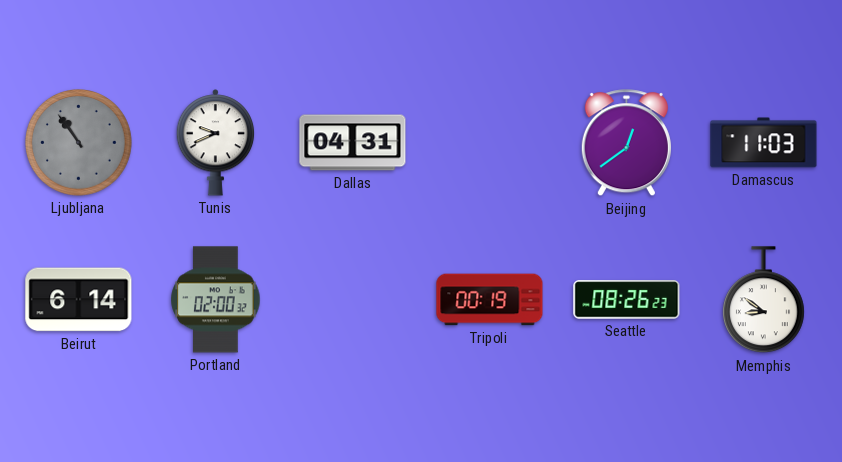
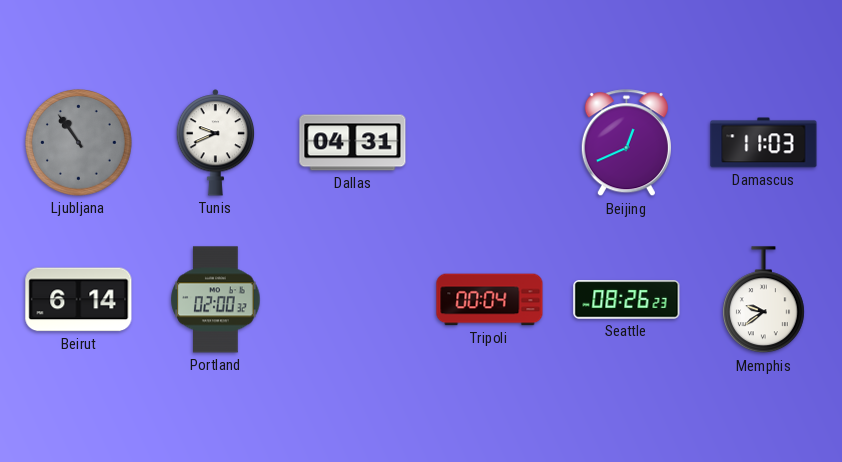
Beijing: 12:39 -> 12:41 (626, 143)
Tripoli: 00:19 -> 00:04 (490, 300)
Memphis: 8:51 -> 9:39 (764, 300)
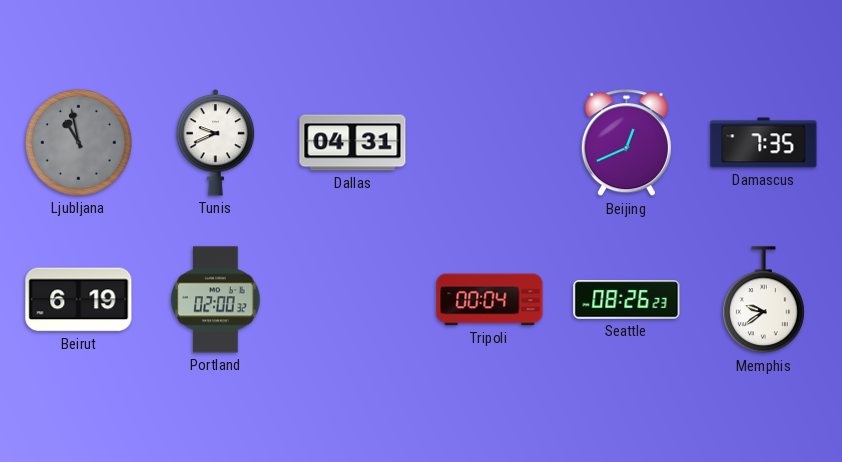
Ljubljana: 10:54 -> 10:58 (79, 143)
Damascus: 11:03 -> 7:35 (764, 143)
Beirut: 6:14 -> 6:19 (79, 300)
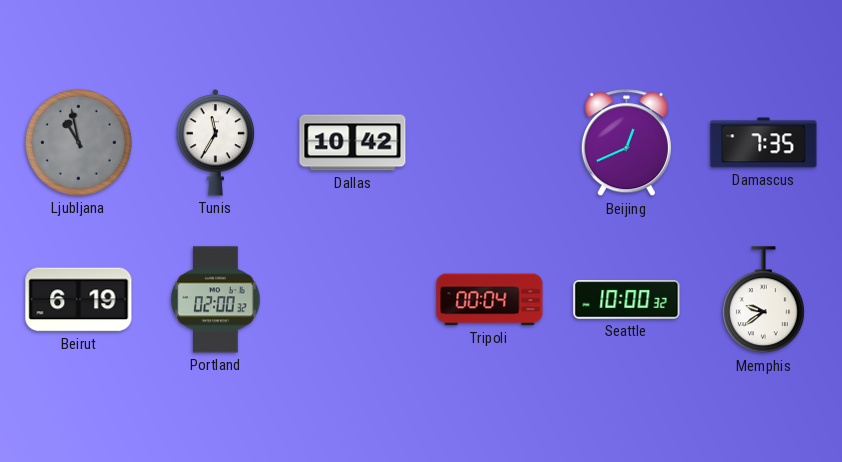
Tunis: 9:41 -> 11:35 (216, 143)
Dallas: 04:31 -> 10:42 (353, 143)
Seattle: 08:26 -> 10:00 (627, 300)
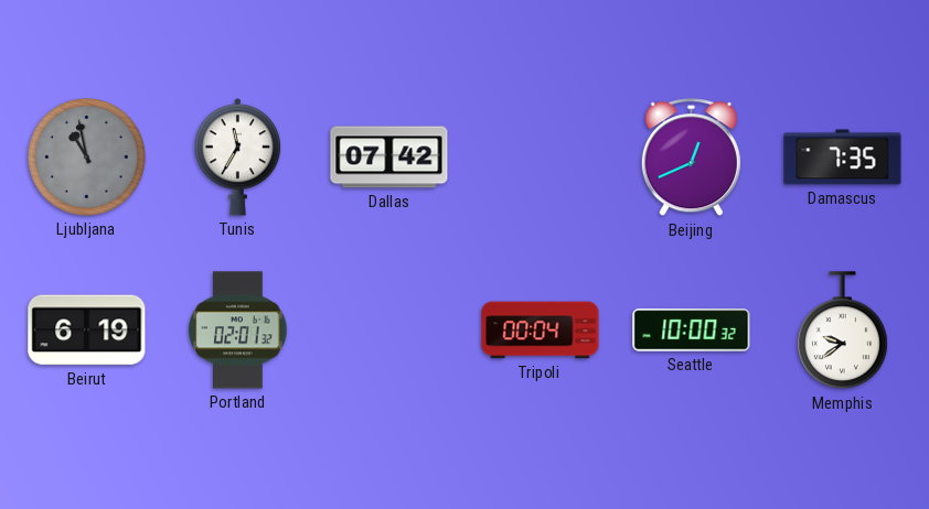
Dallas: 10:42 -> 07:42 (389, 158)
Portland: 02:00 -> 02:01 (238, 331)
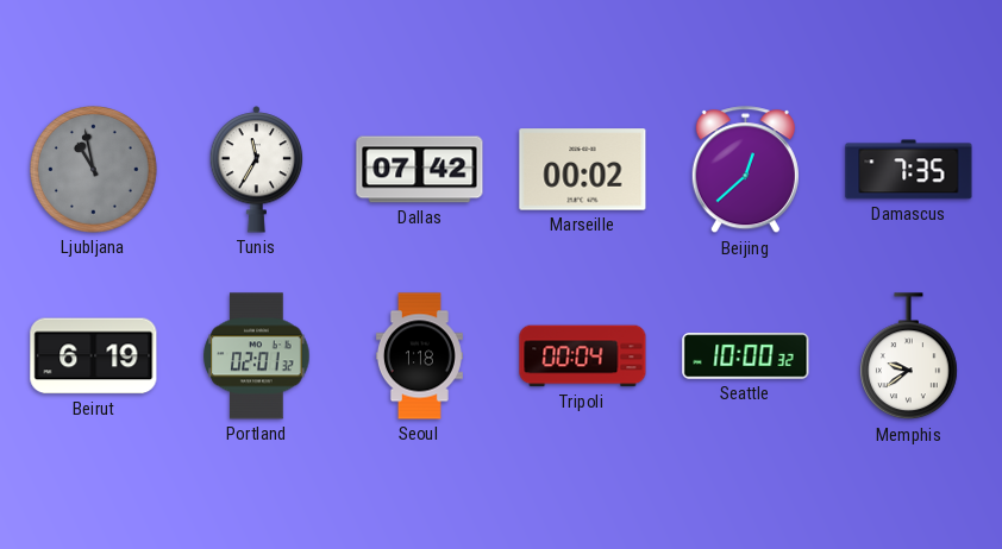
Marseille: none -> 00:02 (583, 170)
Beijing: 12:41 -> 12:38 (745, 170)
Seoul: none -> 1:18 (419, 356)
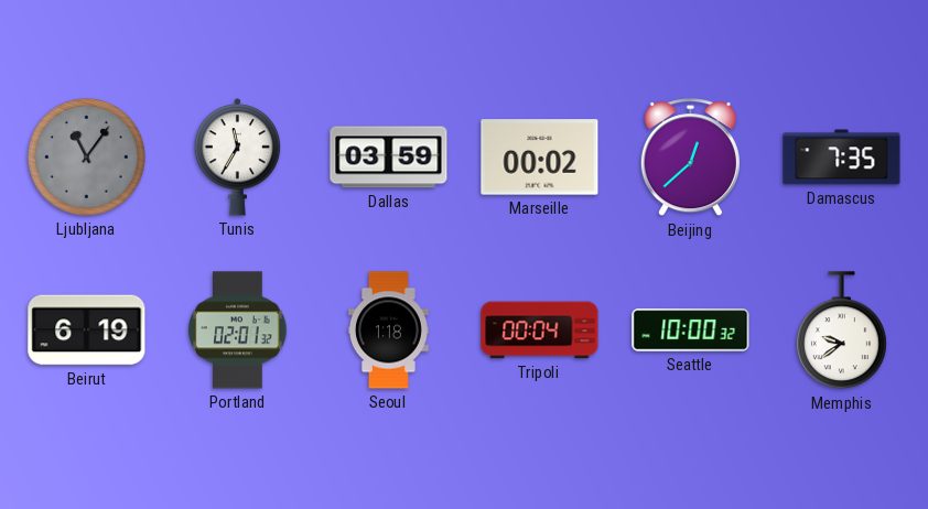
Ljubljana: 10:58 -> 11:06 (87, 158)
Dallas: 07:42 -> 03:59 (389, 158)
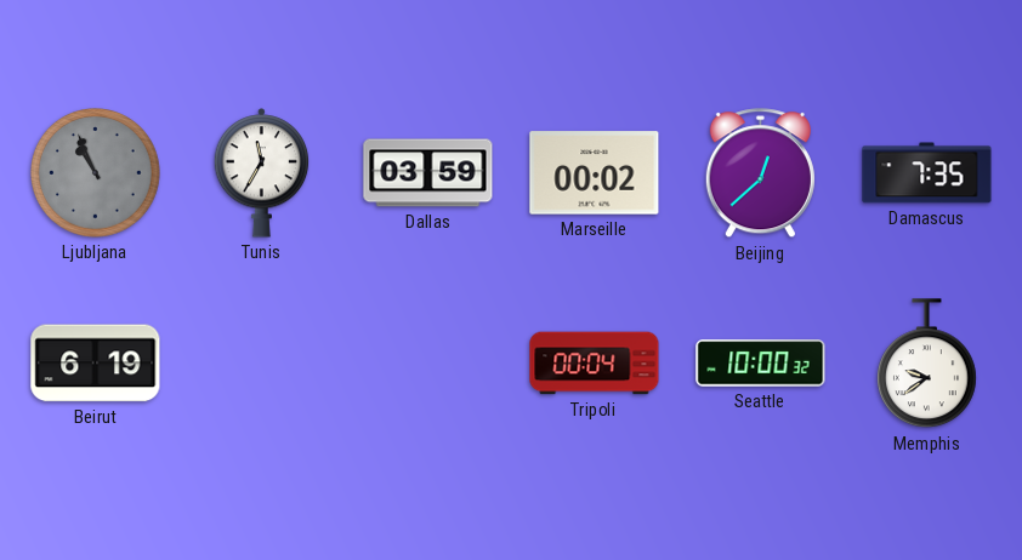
Ljubljana: 11:06 -> 10:56 (96, 173)
Portland: 02:01 -> none (238, 331)
Seoul: 1:18 -> none (388, 331)
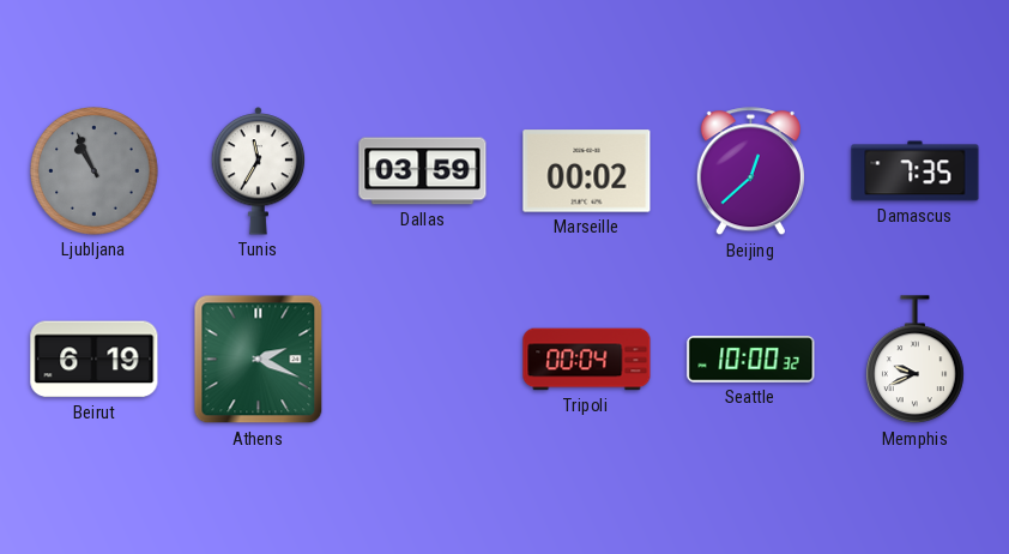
Athens: none -> 2:19 (259, 360)
Memphis: 9:39 -> 9:41 (916, 360)
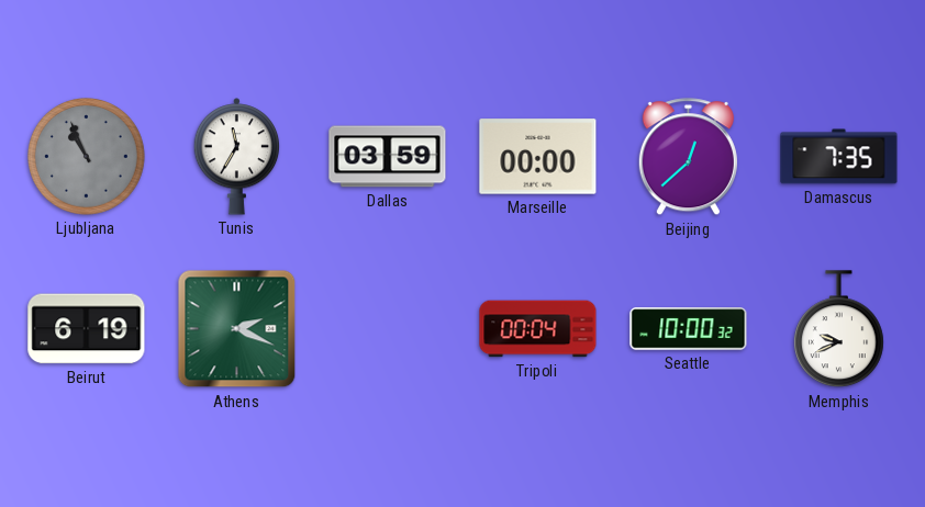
Marseille: 00:02 -> 00:00 (538, 157)
